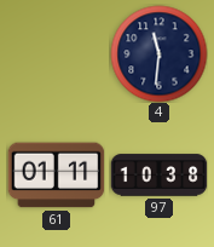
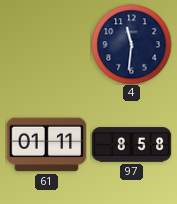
97: 10:38 -> 8:58 (131, 145)
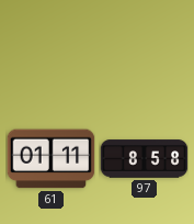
4: 11:31 -> none (131, 44)
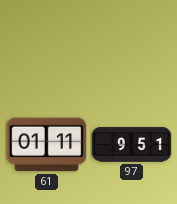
97: 8:58 -> 9:51 (131, 145)
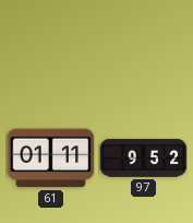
97: 9:51 -> 9:52 (143, 159)
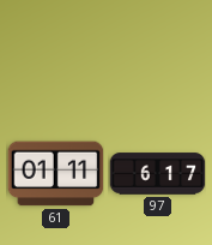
97: 9:52 -> 6:17 (157, 174)
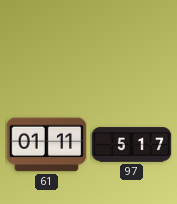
97: 6:17 -> 5:17 (131, 145)
